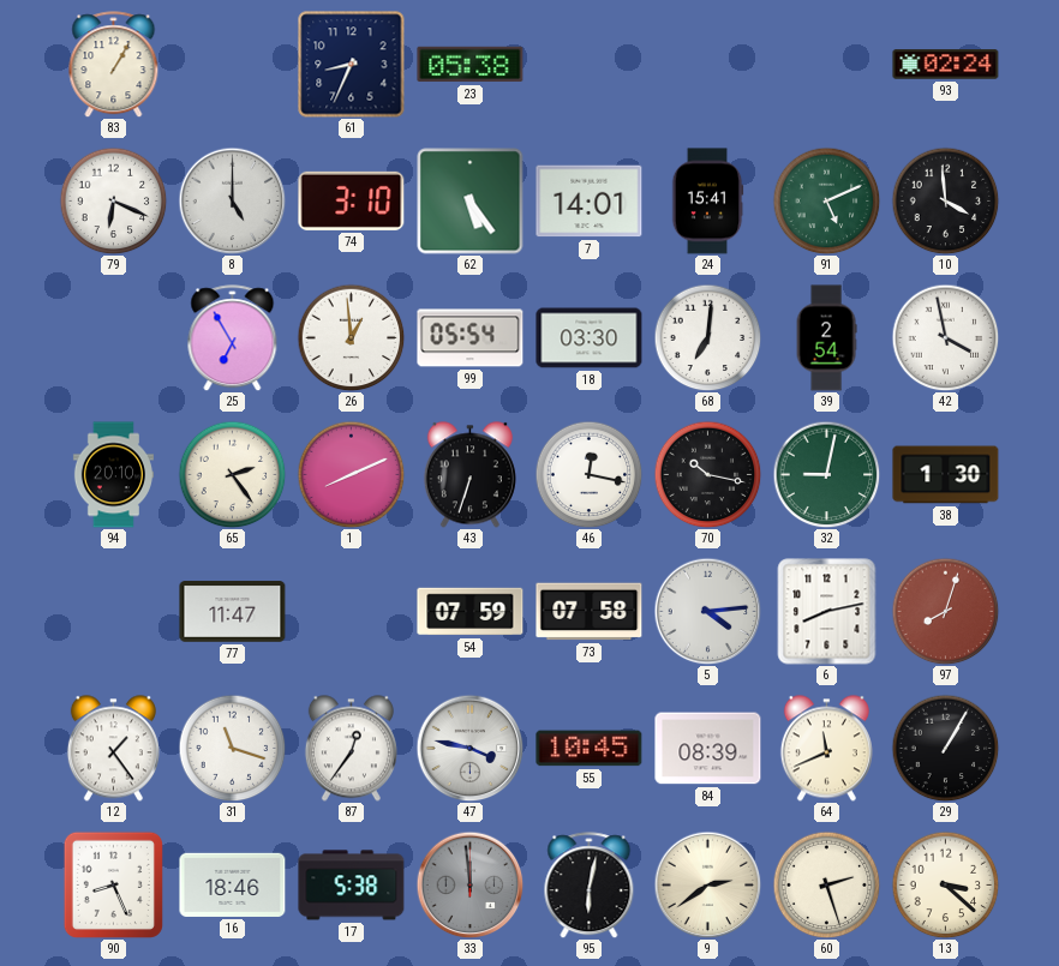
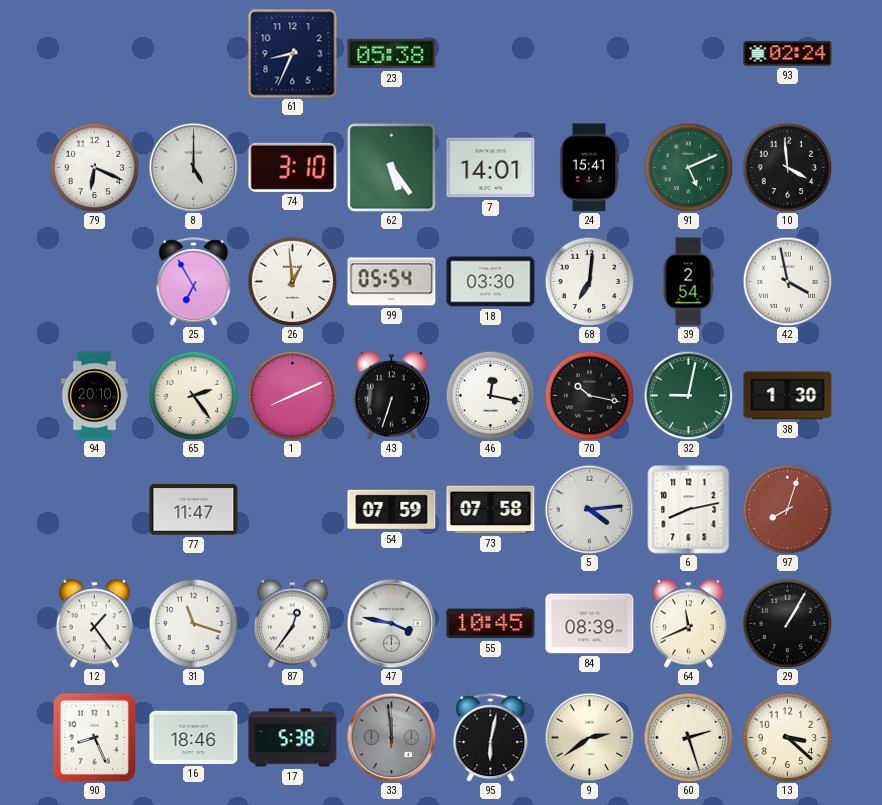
83: 1:05 -> none (114, 65)
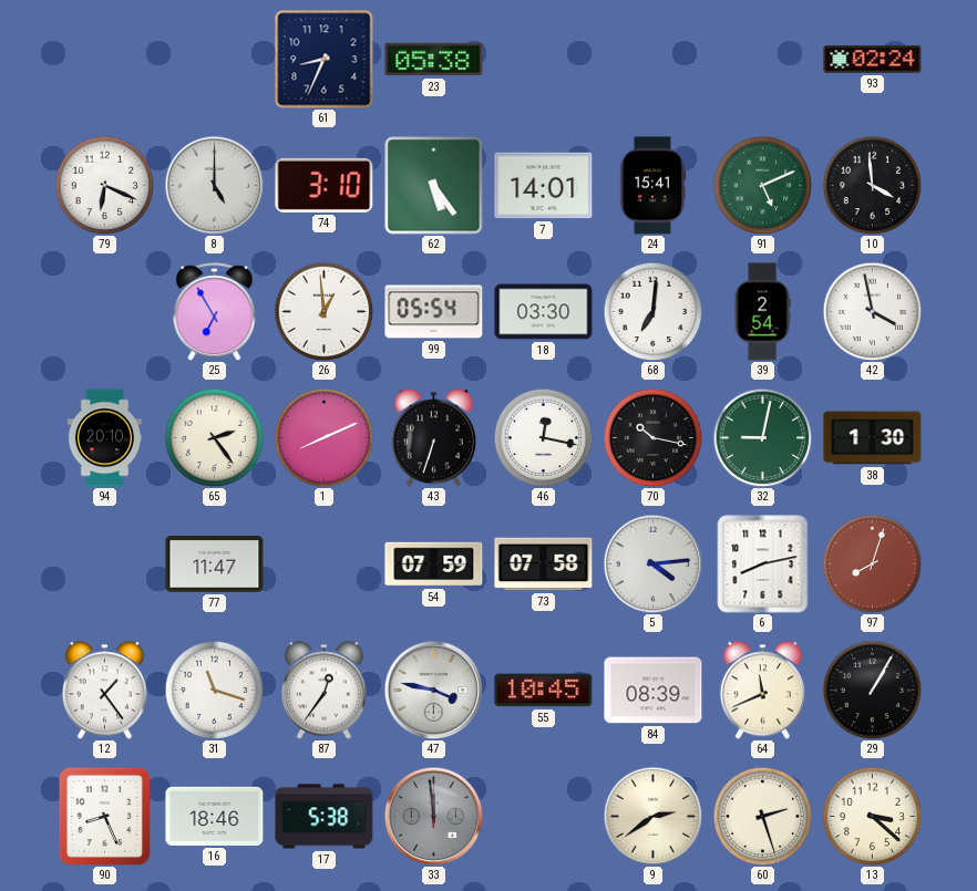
95: 6:02 -> none (491, 738)
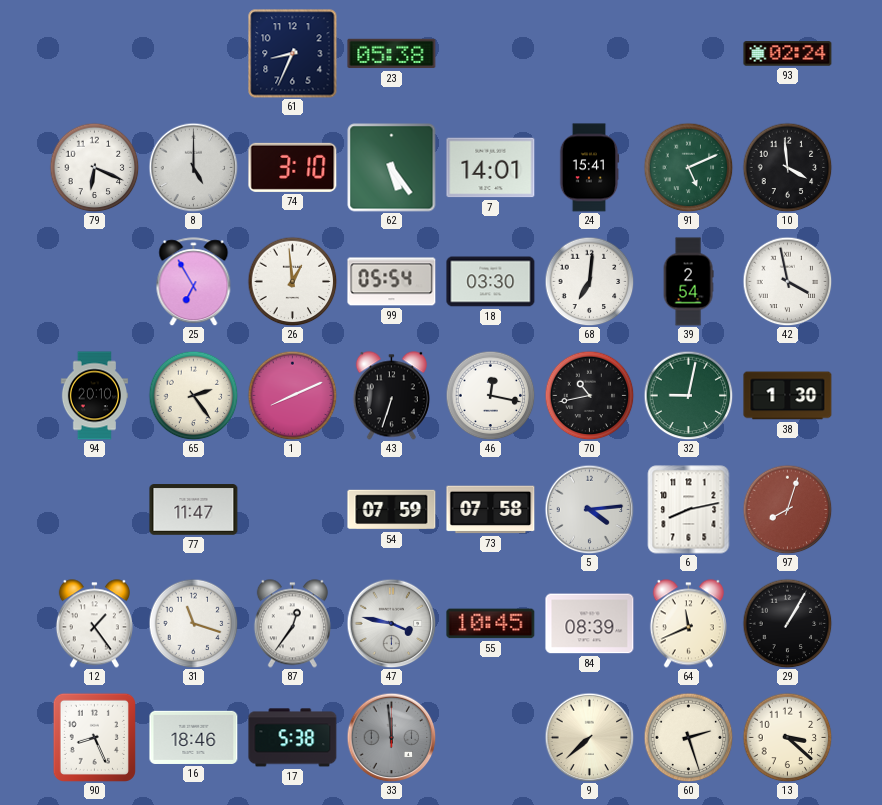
70: 10:17 -> 10:43 (589, 395)
9: 2:39 -> 7:38 (589, 737)
